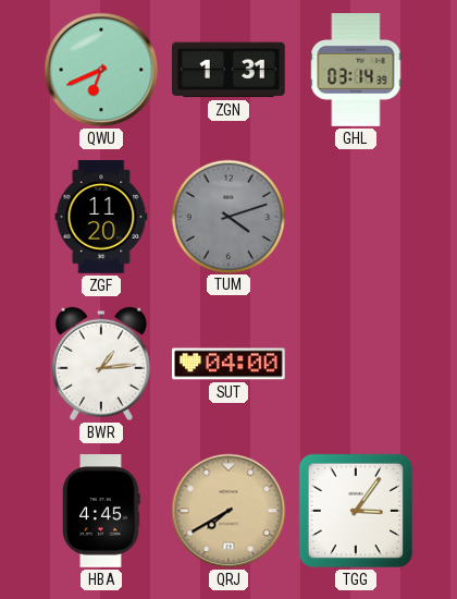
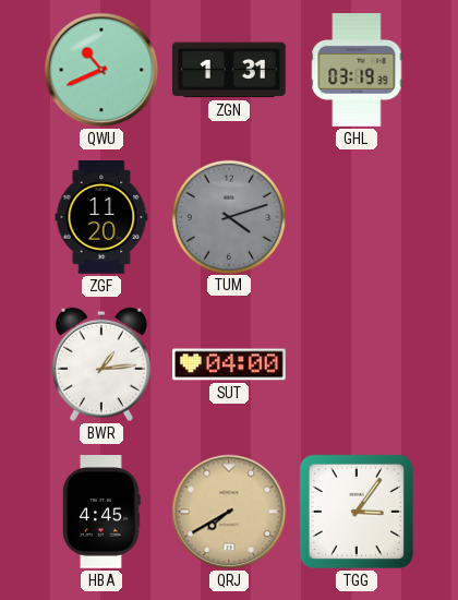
QWU: 6:41 -> 10:41 (101, 70)
GHL: 03:14 -> 03:19 (357, 71)
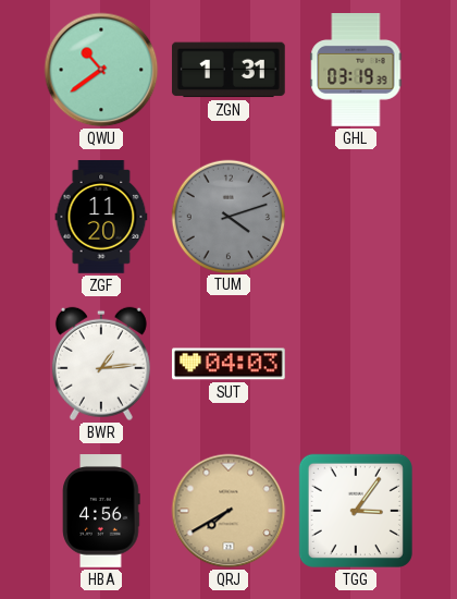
QWU: 10:41 -> 10:39 (101, 70)
SUT: 04:00 -> 04:03 (230, 364)
HBA: 4:45 -> 4:56 (101, 511)
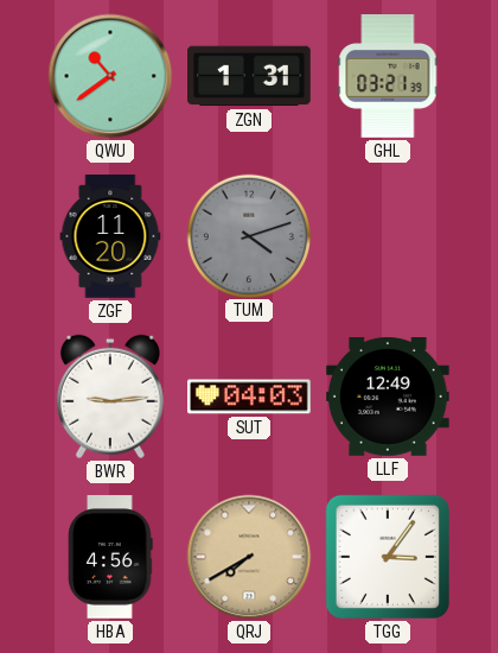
GHL: 03:19 -> 03:21 (388, 77)
BWR: 1:14 -> 9:14 (110, 397)
LLF: none -> 12:49 (389, 398)
